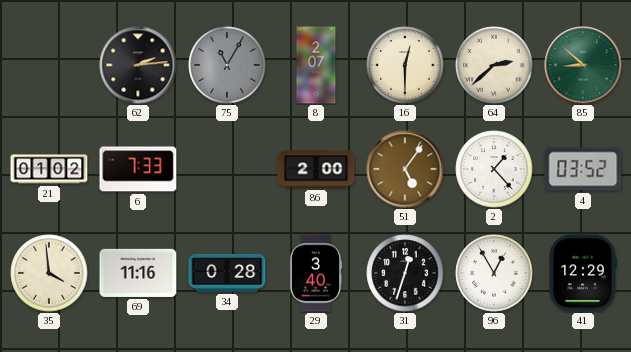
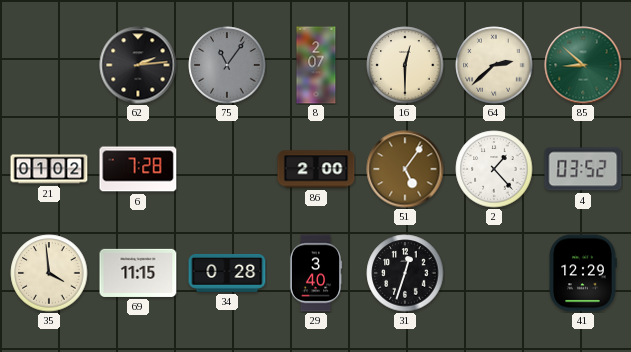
75: 11:05 -> 11:06 (227, 65)
6: 7:33 -> 7:28 (138, 169)
69: 11:16 -> 11:15 (138, 273)
96: 12:55 -> none (494, 273)
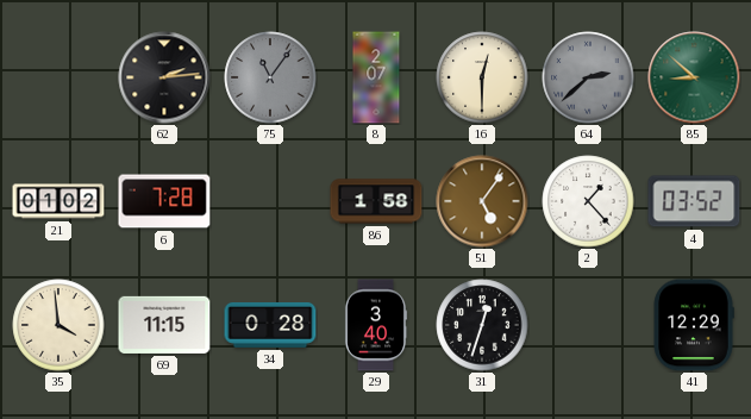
64 dial: cream -> grey (588, 77)
86: 2:00 -> 1:58 (376, 201)
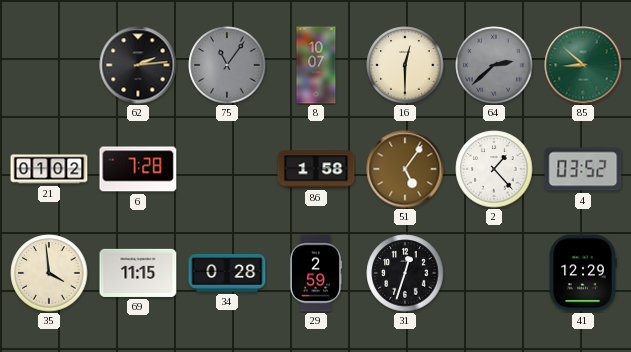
8: 2:07 -> 10:07 (316, 65)
29: 3:40 -> 2:59 (316, 273)
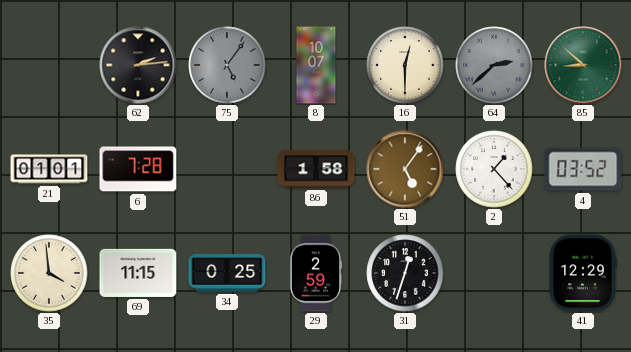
75: 11:06 -> 5:06 (227, 65)
21: 01:02 -> 01:01 (49, 169)
34: 0:28 -> 0:25 (227, 273)
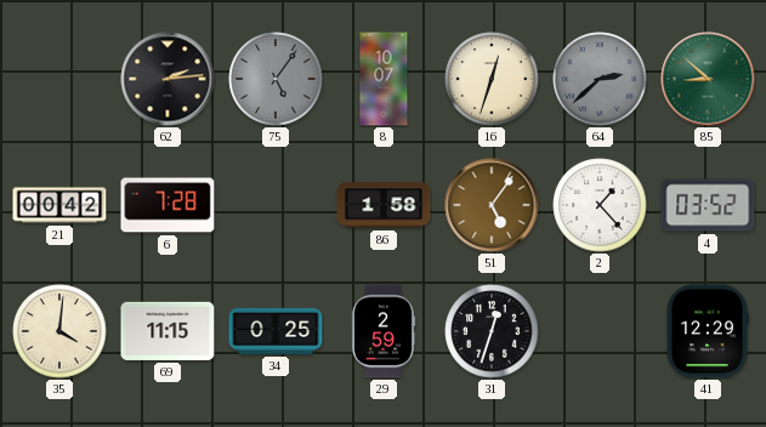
16: 12:30 -> 12:33 (492, 79)
21: 01:01 -> 00:42 (59, 205)
35: 3:59 -> 4:01 (59, 331)
